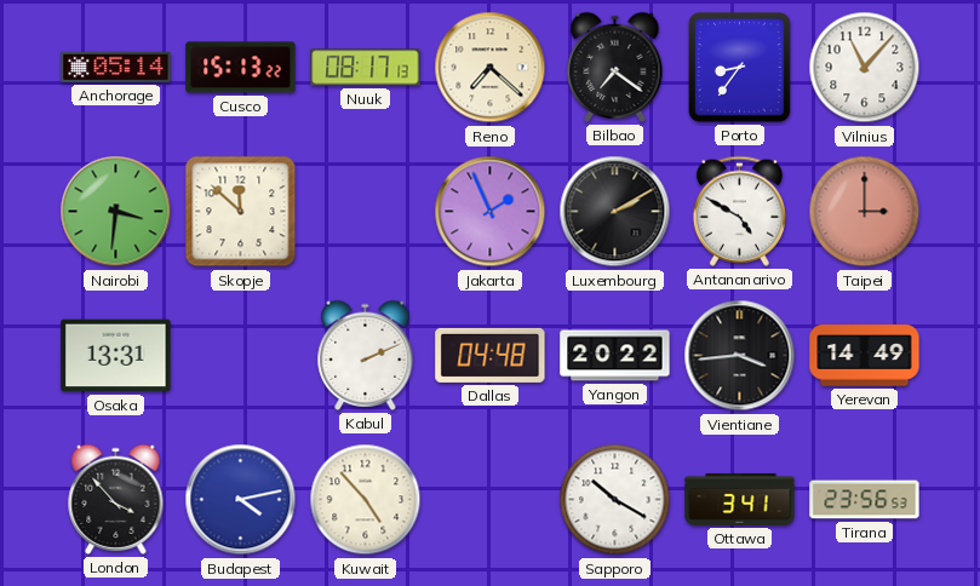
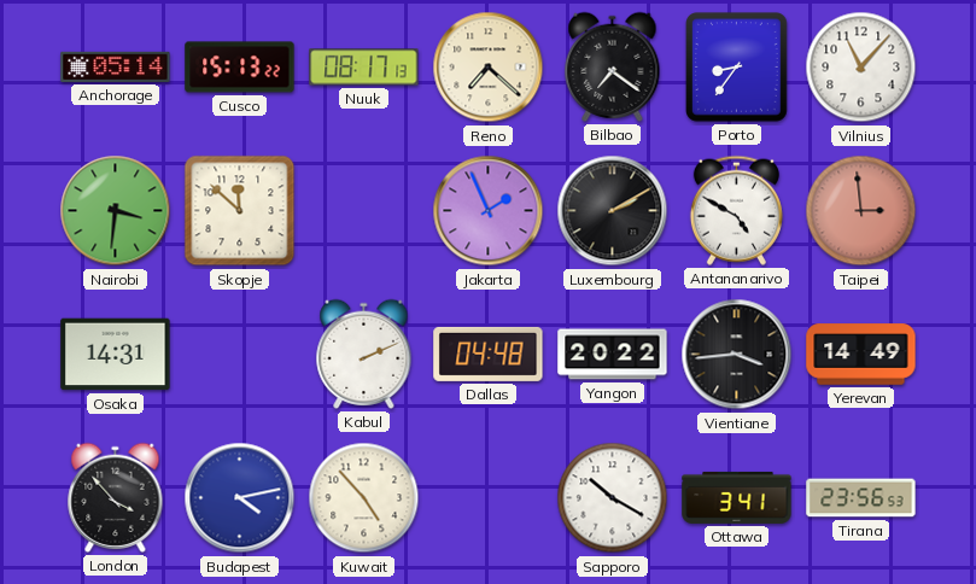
Taipei: 3:00 -> 2:59 (861, 211)
Osaka: 13:31 -> 14:31 (116, 355)
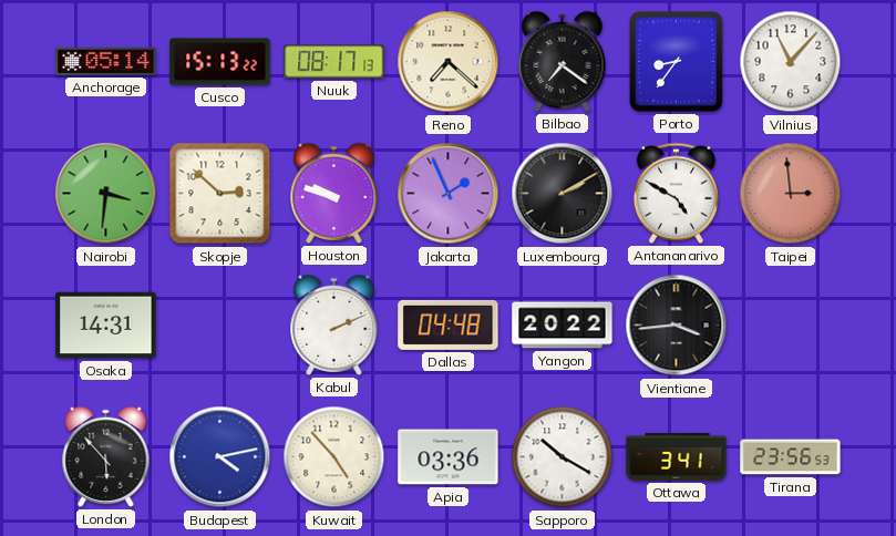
Skopje: 11:52 -> 2:52 (220, 194)
Houston: none -> 9:48 (334, 193)
Yerevan: 14:49 -> none (861, 355)
London: 3:53 -> 5:53 (106, 456)
Apia: none -> 03:36 (449, 457)
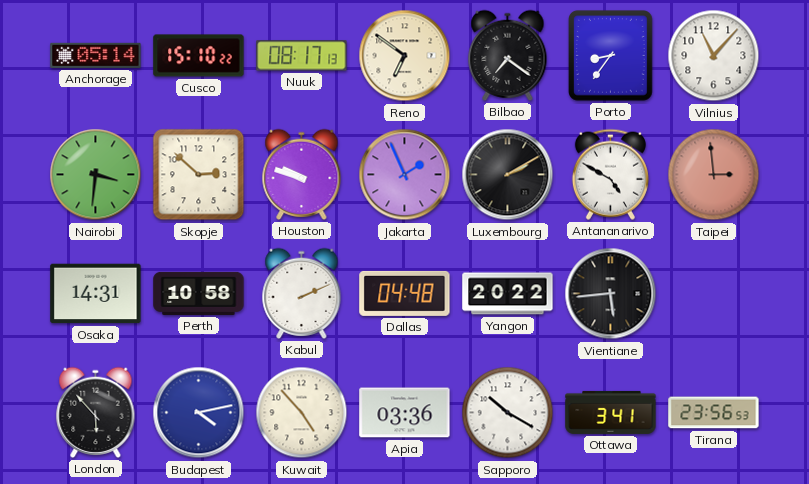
Cusco: 15:13 -> 15:10 (199, 56)
Reno: 7:22 -> 6:51 (405, 56)
Perth: none -> 10:58 (199, 293)
Vientiane: 3:44 -> 5:44 (611, 294)
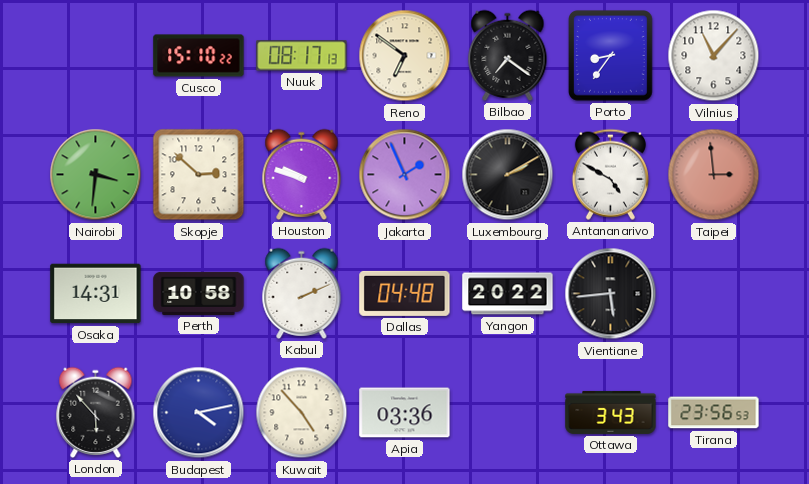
Anchorage: 05:14 -> none (96, 55)
Sapporo: 10:20 -> none (508, 413)
Ottawa: 3:41 -> 3:43 (611, 412)
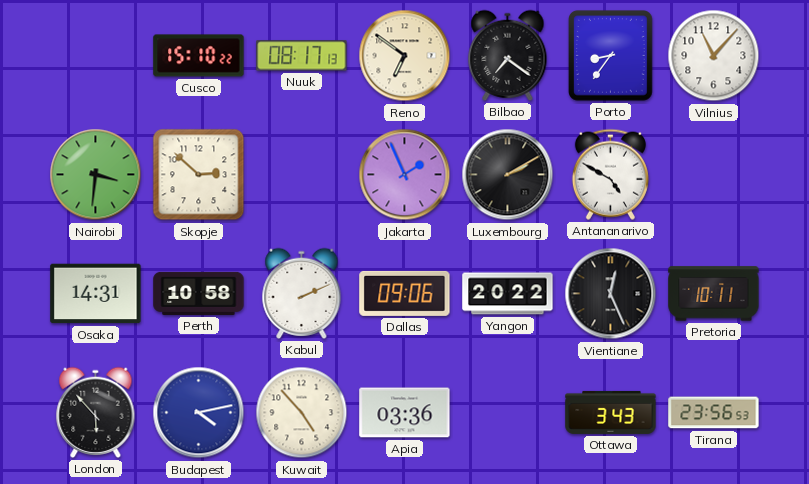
Houston: 9:48 -> none (302, 174)
Taipei: 2:59 -> none (714, 175)
Dallas: 04:48 -> 09:06 (405, 293)
Vientiane: 5:44 -> 12:26 (611, 294)
Pretoria: none -> 10:11 (714, 294)
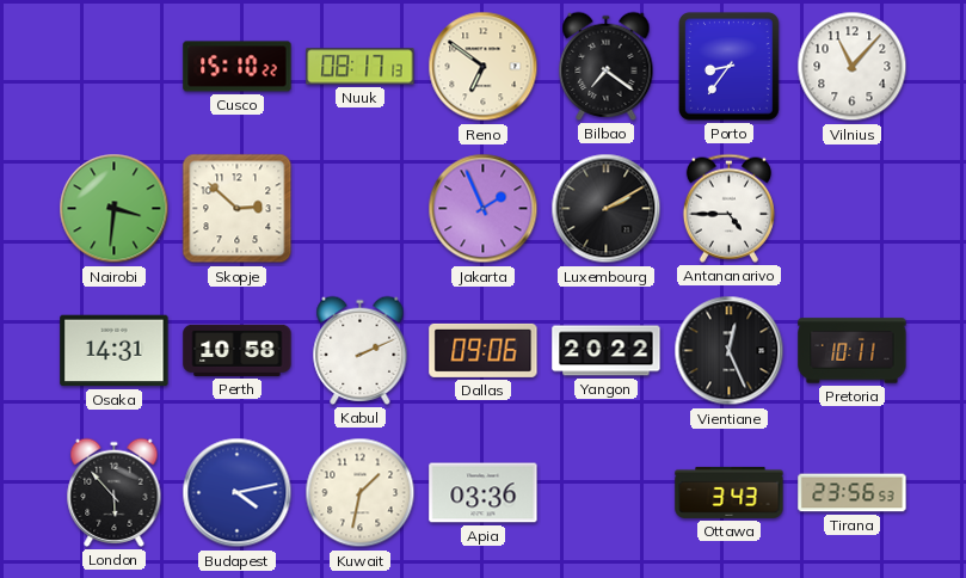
Antananarivo: 4:50 -> 4:45 (728, 208)
Kuwait: 4:53 -> 1:32 (361, 493)
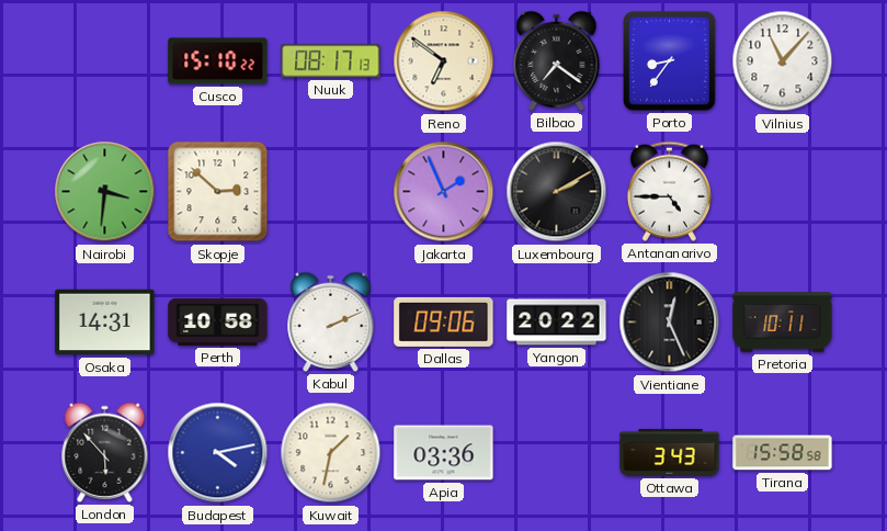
Tirana: 23:56 -> 15:58 (783, 453)
